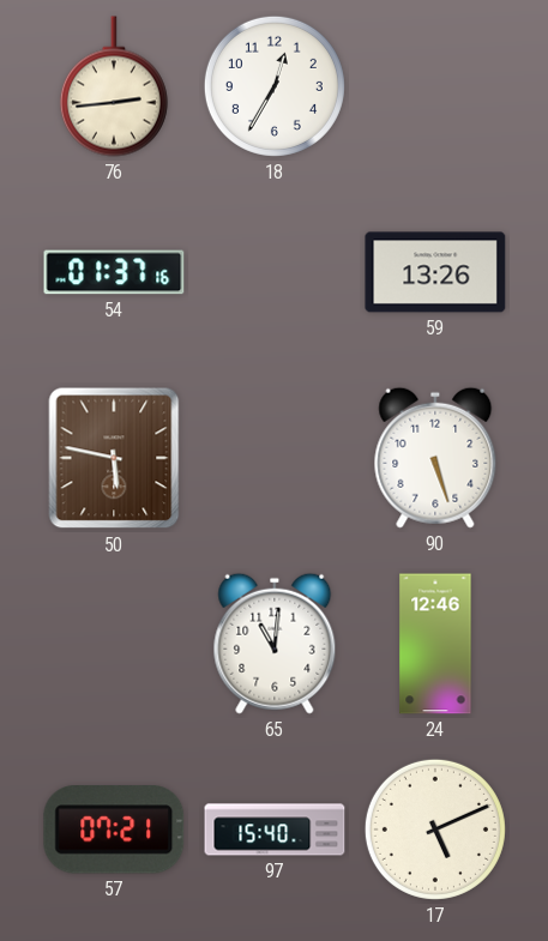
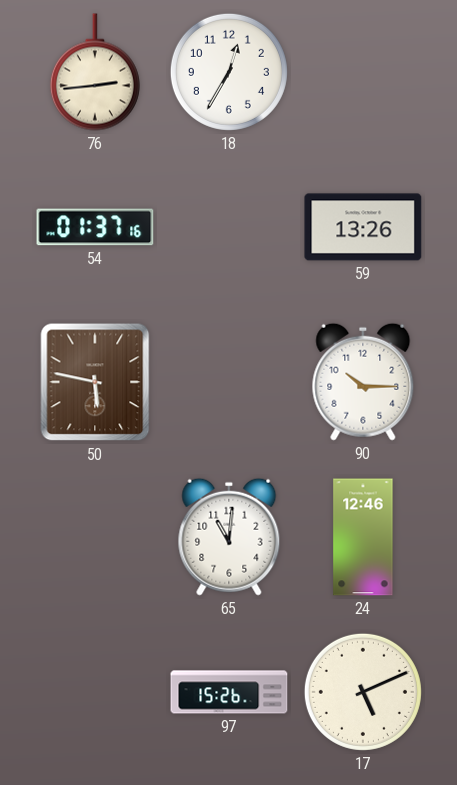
90: 5:27 -> 10:15 (363, 382)
57: 07:21 -> none (114, 830)
97: 15:40 -> 15:26 (229, 692)
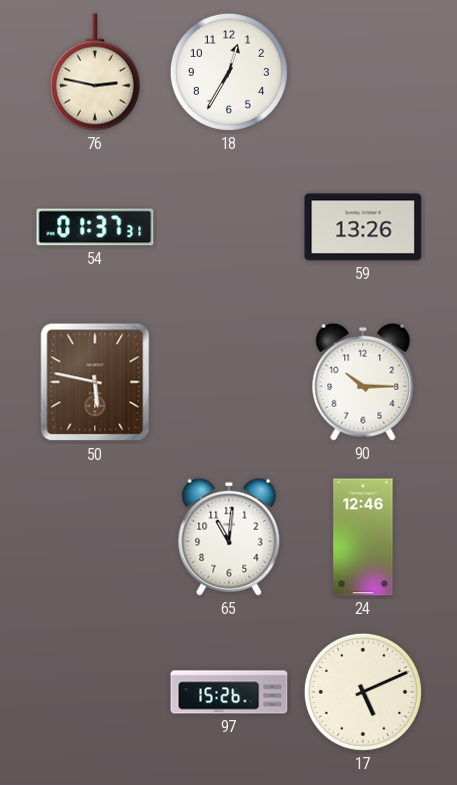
76: 2:44 -> 2:47 (95, 72)
54: 01:37:16 -> 01:37:31 (95, 227)
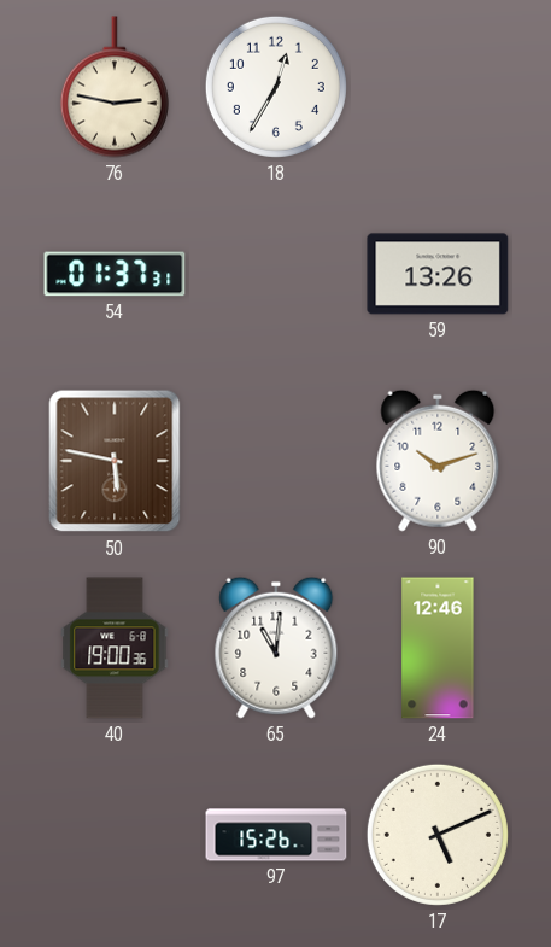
90: 10:15 -> 10:12 (438, 461)
40: none -> 19:00 (115, 648)
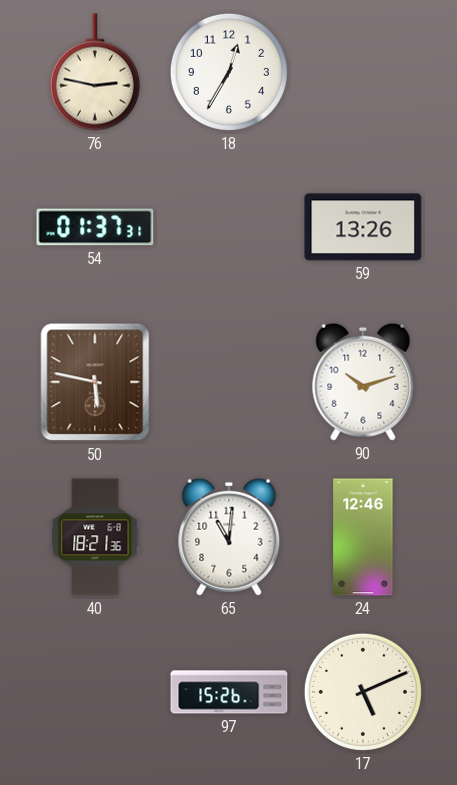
40: 19:00 -> 18:21 (95, 537)
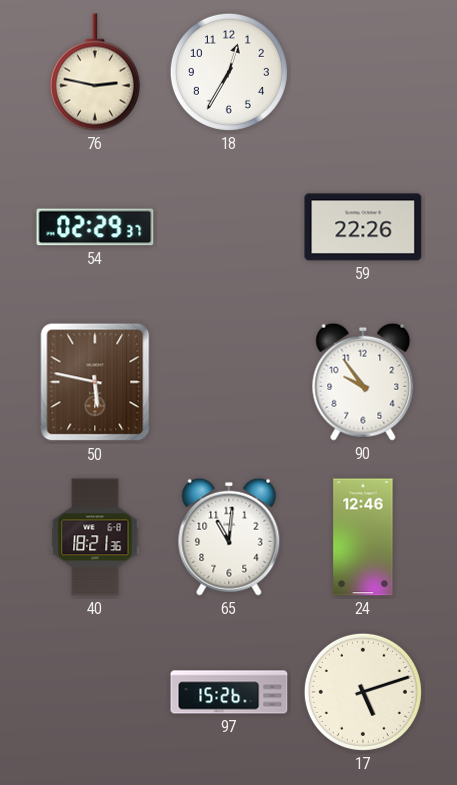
54: 01:37 -> 02:29 (95, 227)
59: 13:26 -> 22:26 (363, 227)
90: 10:12 -> 9:54 (363, 382)
17: 5:11 -> 5:12 (363, 692)
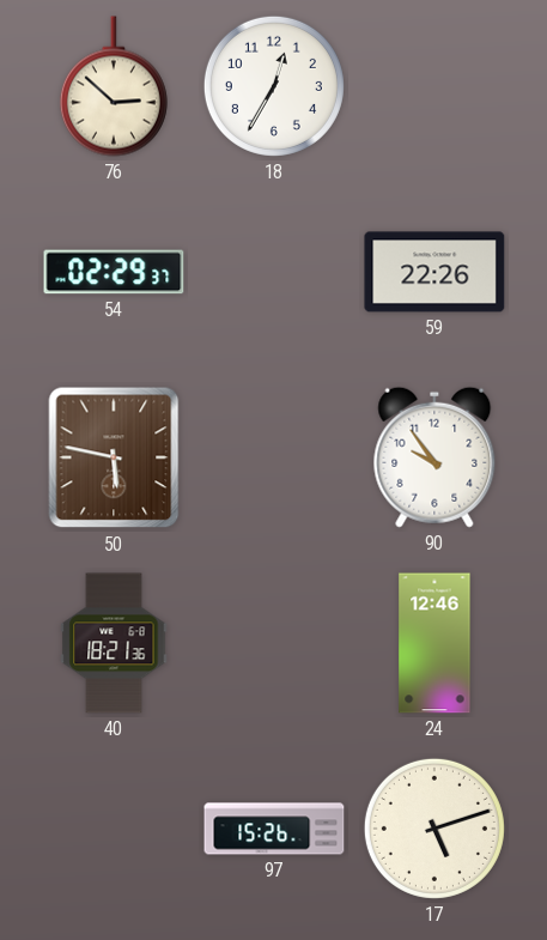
76: 2:47 -> 2:52 (114, 86)
65: 11:01 -> none (229, 537)
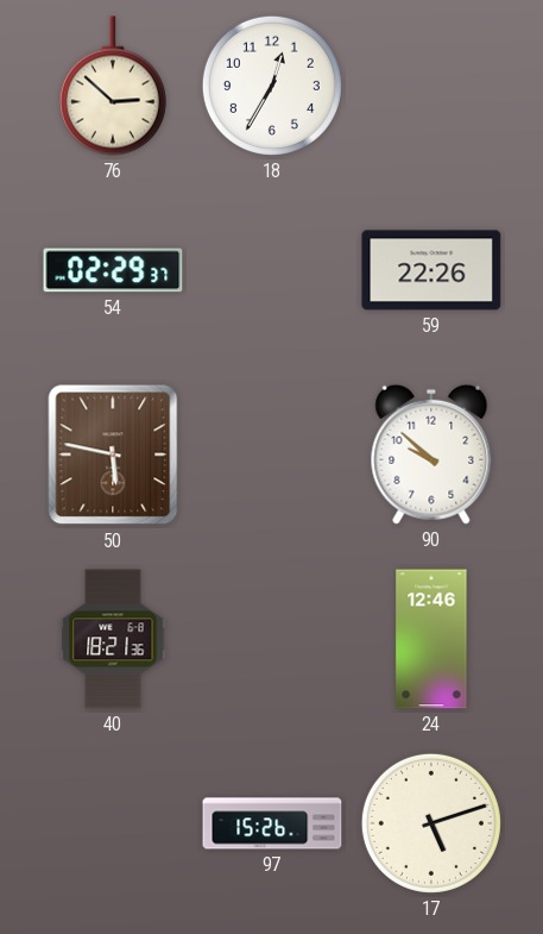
90: 9:54 -> 9:52 (431, 455)
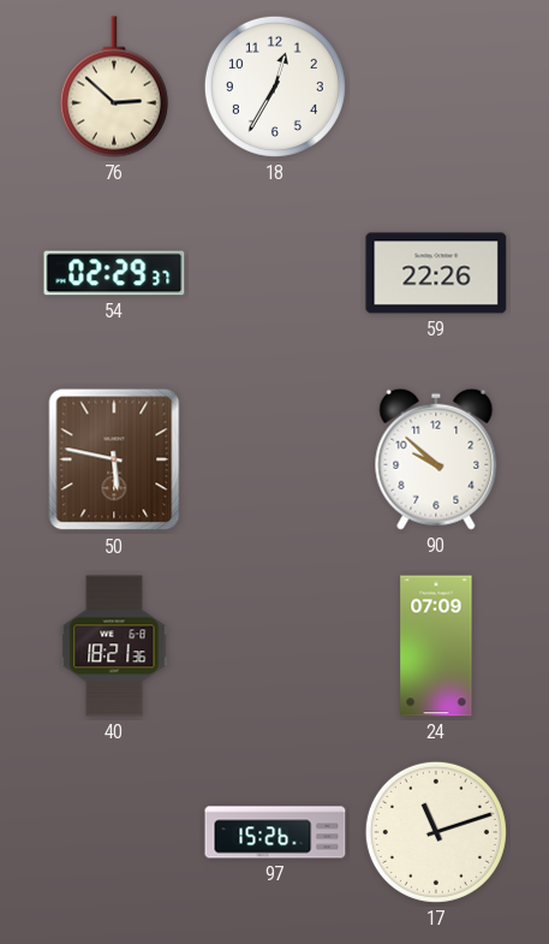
24: 12:46 -> 07:09 (436, 646)
17: 5:12 -> 11:12 (436, 832)
